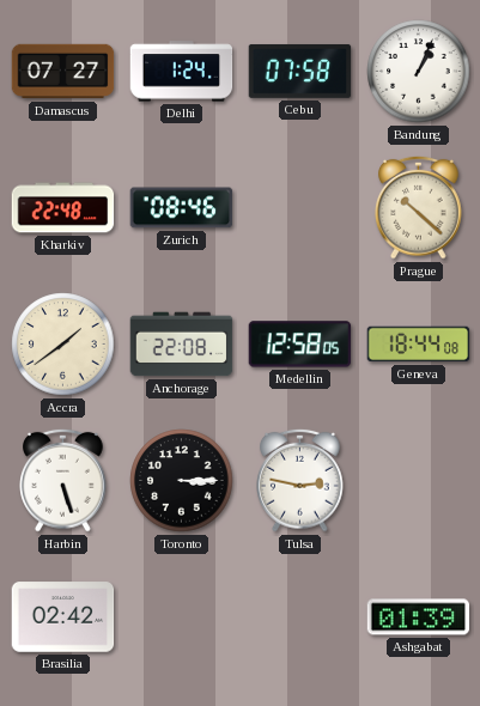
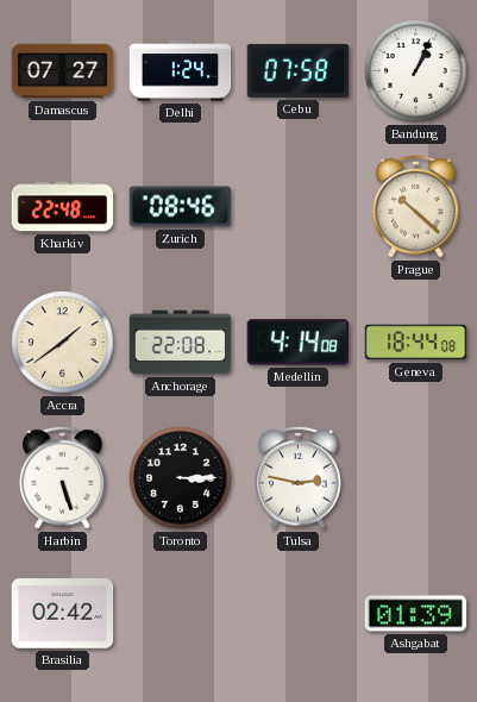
Medellin: 12:58 -> 4:14 (299, 343)
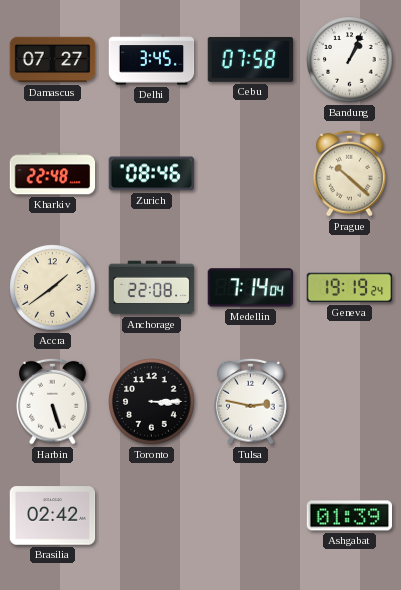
Delhi: 1:24 -> 3:45 (152, 60)
Medellin: 4:14 -> 7:14 (251, 288)
Geneva: 18:44 -> 19:19 (350, 288)
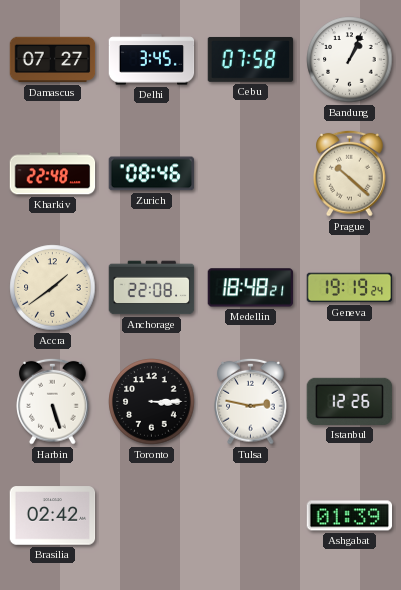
Medellin: 7:14 -> 18:48 (251, 288)
Istanbul: none -> 12:26 (350, 401)
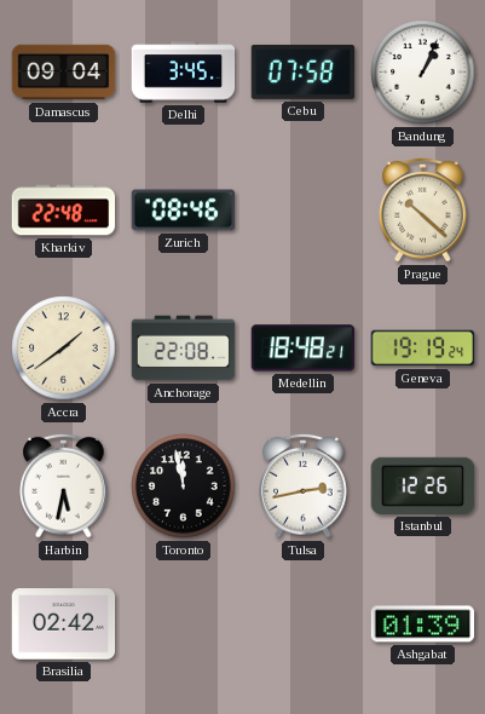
Damascus: 07:27 -> 09:04 (64, 73)
Harbin: 5:27 -> 5:32 (64, 485)
Toronto: 3:15 -> 11:58 (184, 486)
Tulsa: 2:47 -> 2:43 (304, 485)
